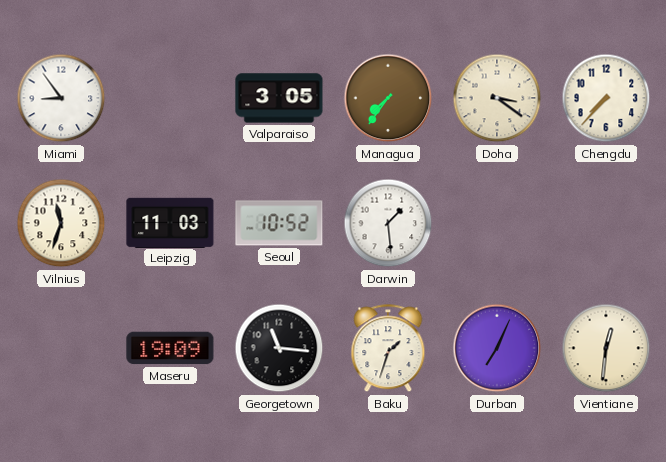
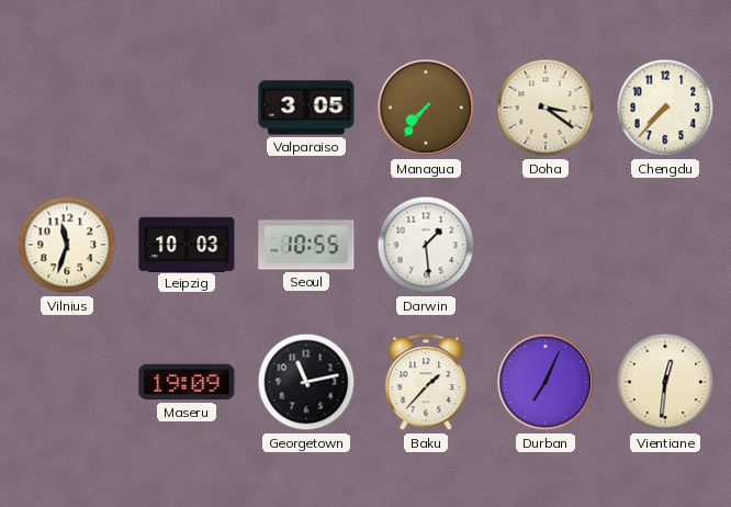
Miami: 8:54 -> none (61, 98)
Leipzig: 11:03 -> 10:03 (187, 244)
Seoul: 10:52 -> 10:55 (306, 245)
Georgetown: 11:16 -> 11:13 (306, 382)
Baku: 1:33 -> 1:37 (426, 383)
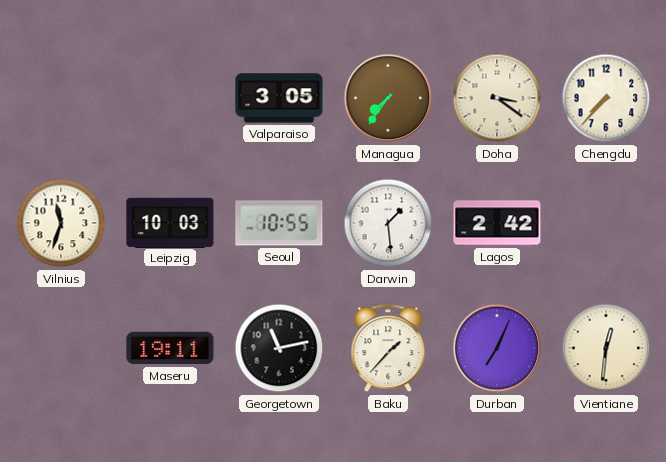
Lagos: none -> 2:42 (497, 223)
Maseru: 19:09 -> 19:11 (170, 348)
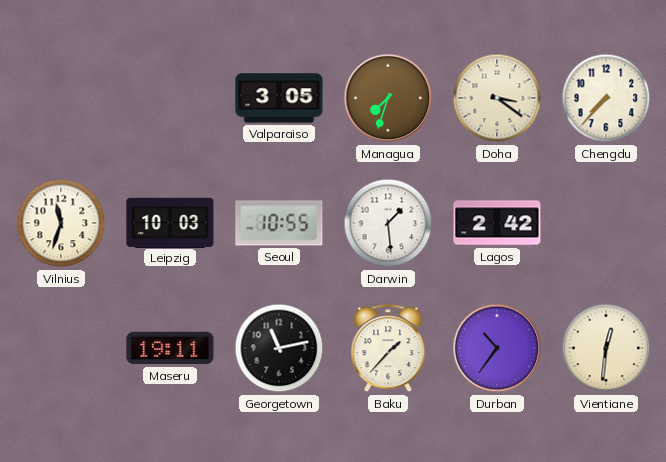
Managua: 7:36 -> 7:33 (388, 98)
Durban: 7:04 -> 10:36 (497, 348)
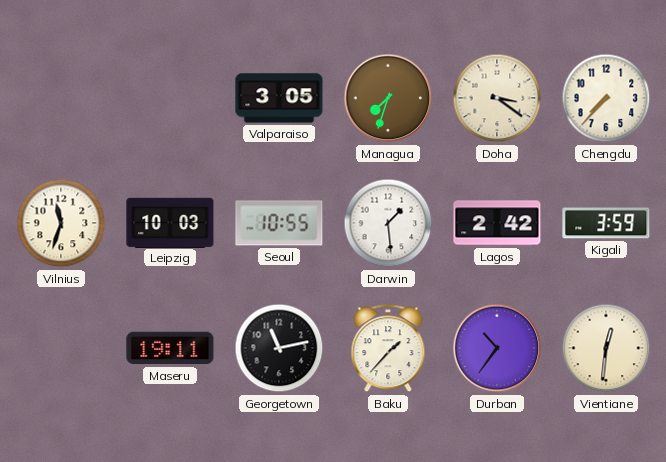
Kigali: none -> 3:59 (606, 223)
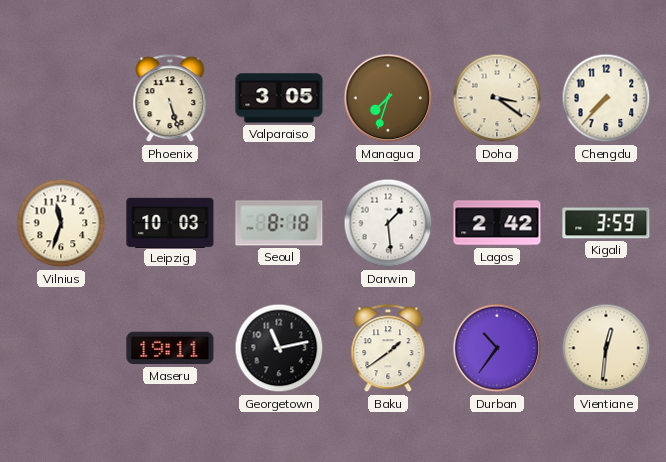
Phoenix: none -> 5:27 (170, 99)
Seoul: 10:55 -> 8:18 (279, 223)
Baku: 1:37 -> 1:39 (388, 349)
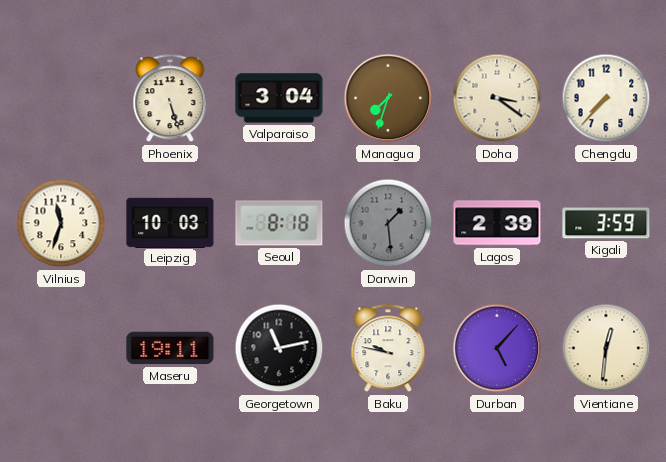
Valparaiso: 3:05 -> 3:04 (279, 98)
Darwin dial: white -> grey (388, 223)
Lagos: 2:42 -> 2:39 (497, 223)
Baku: 1:39 -> 9:47 (388, 349)
Durban: 10:36 -> 5:07 (497, 348)
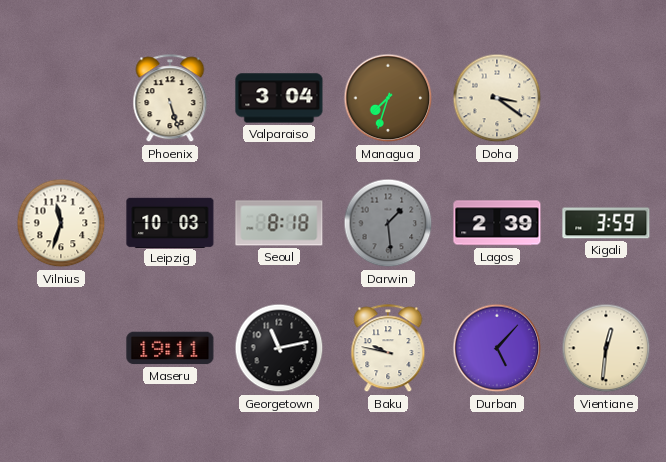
Chengdu: 7:37 -> none (606, 98)
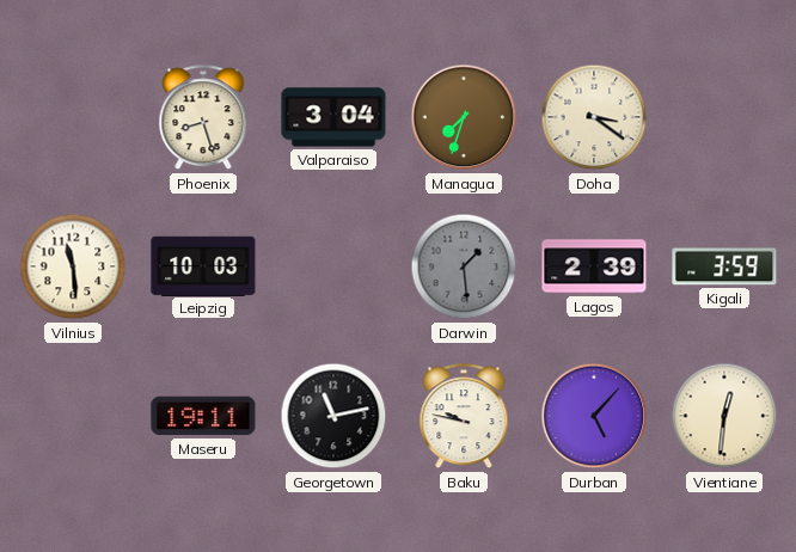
Phoenix: 5:27 -> 8:27 (203, 118)
Vilnius: 11:33 -> 11:29 (73, 266)
Seoul: 8:18 -> none (279, 223)
